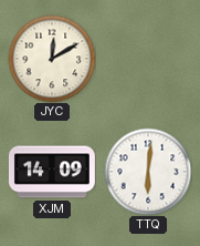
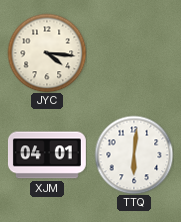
JYC: 12:10 -> 4:16 (47, 53)
XJM: 14:09 -> 04:01 (47, 155)
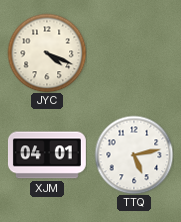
JYC: 4:16 -> 4:19 (47, 53)
TTQ: 6:01 -> 5:13 (134, 155)
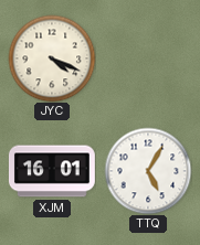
XJM: 04:01 -> 16:01 (52, 171)
TTQ: 5:13 -> 5:05 (148, 171)
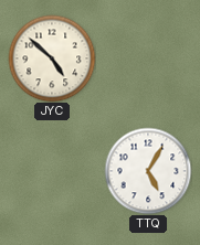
JYC: 4:19 -> 4:52 (52, 58)
XJM: 16:01 -> none (52, 171)
